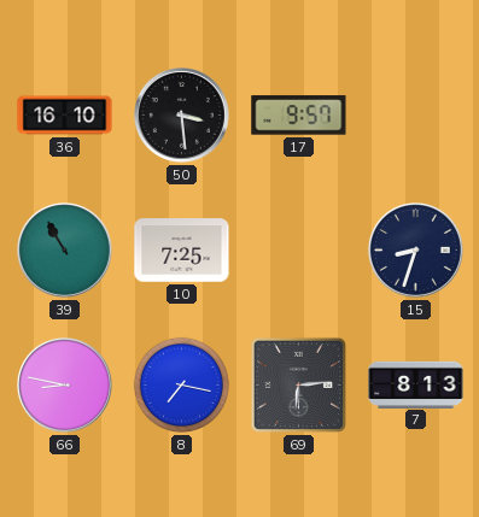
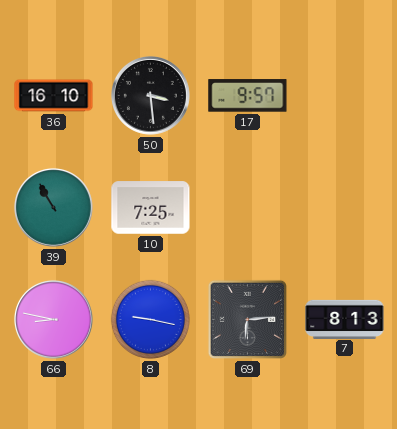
15: 8:33 -> none (415, 249)
8: 7:17 -> 9:17 (150, 319)
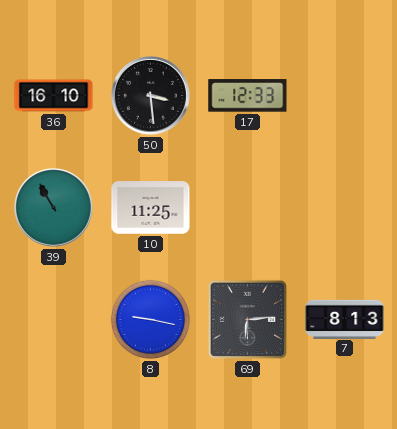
17: 9:57 -> 12:33 (248, 96)
10: 7:25 -> 11:25 (151, 208)
66: 8:47 -> none (53, 319)
